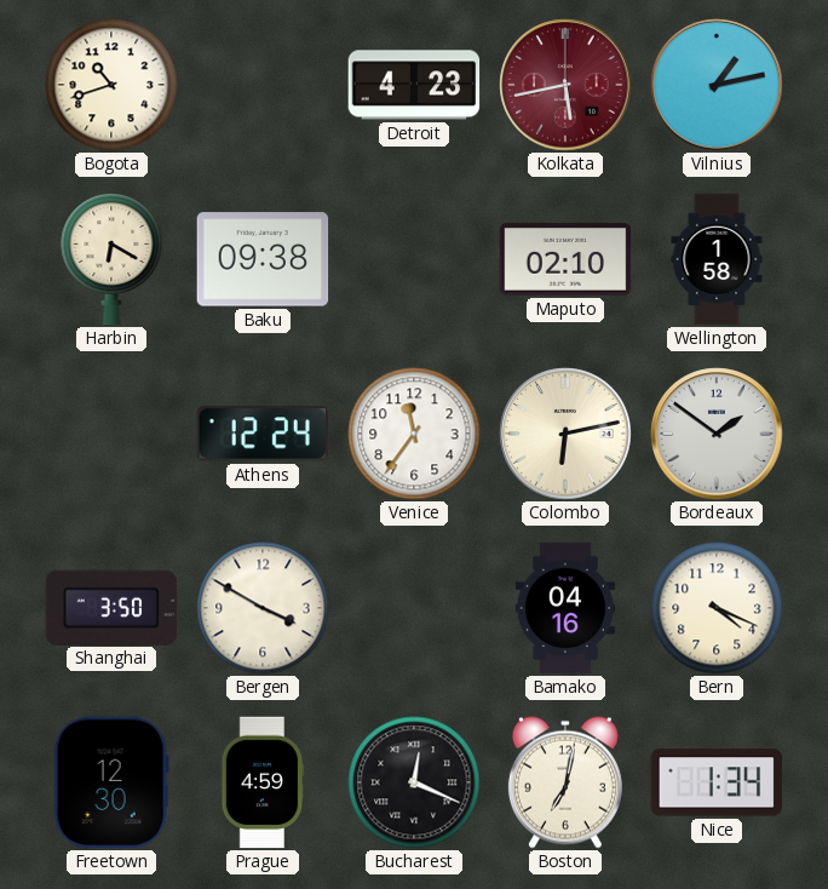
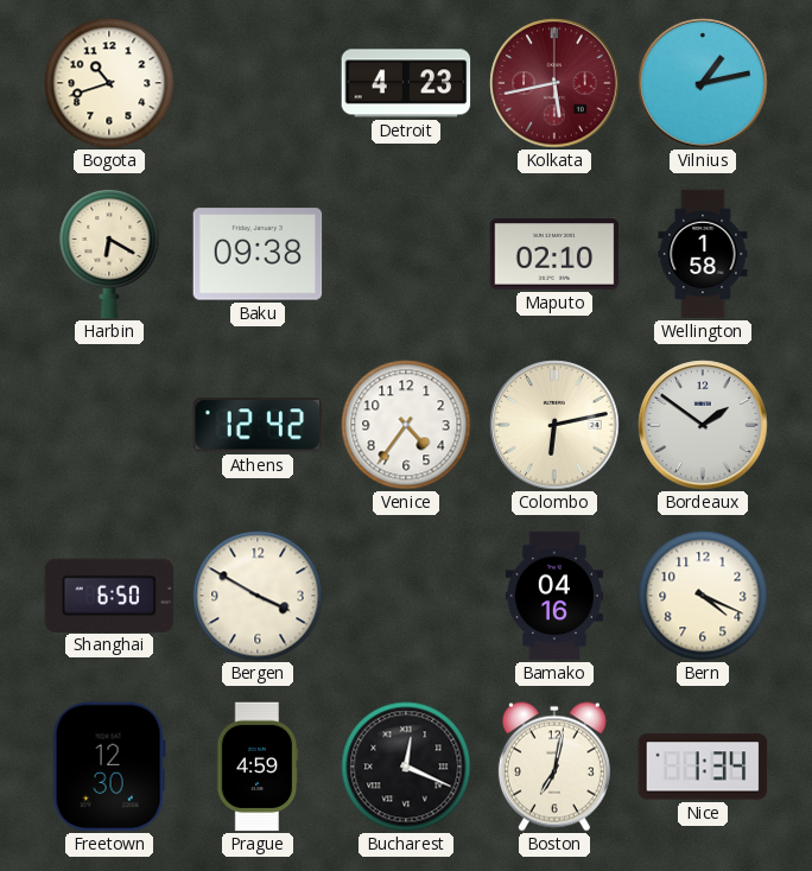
Athens: 12:24 -> 12:42 (256, 425)
Venice: 11:36 -> 4:36 (406, 425)
Shanghai: 3:50 -> 6:50 (109, 595)
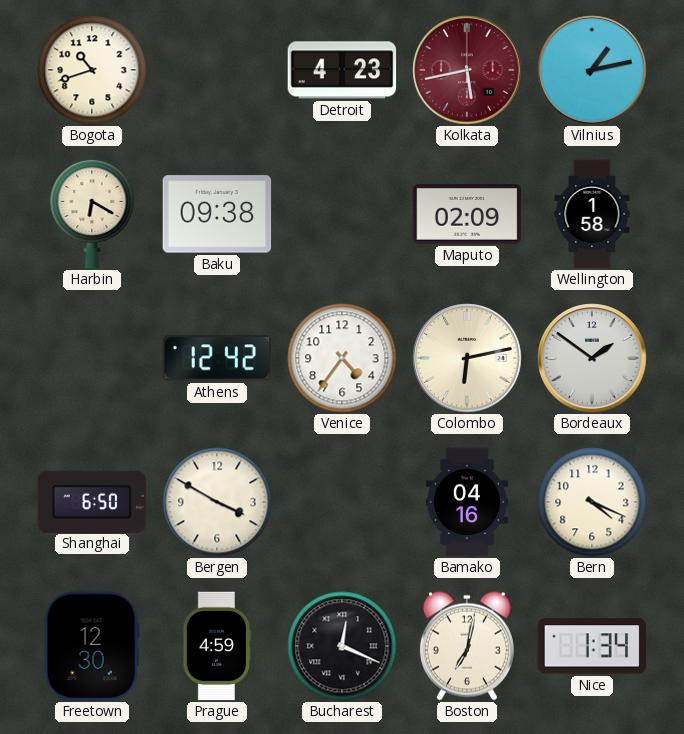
Maputo: 02:10 -> 02:09 (467, 214)
